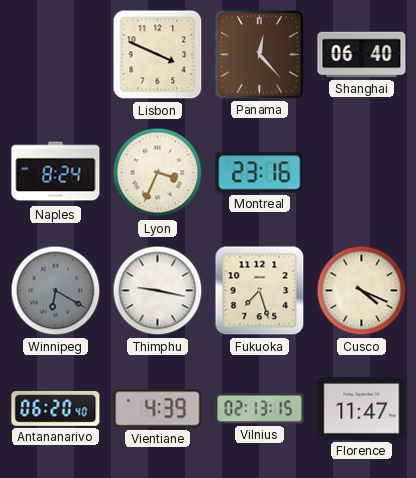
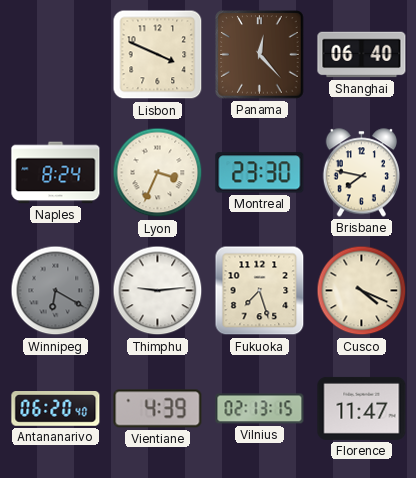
Montreal: 23:16 -> 23:30 (260, 173)
Brisbane: none -> 7:47 (361, 173)
Thimphu: 9:17 -> 9:14 (158, 291)
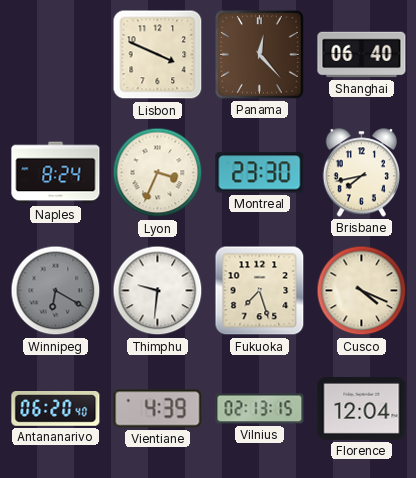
Brisbane: 7:47 -> 7:43 (361, 173)
Thimphu: 9:14 -> 9:31 (158, 291)
Florence: 11:47 -> 12:04 (362, 408)
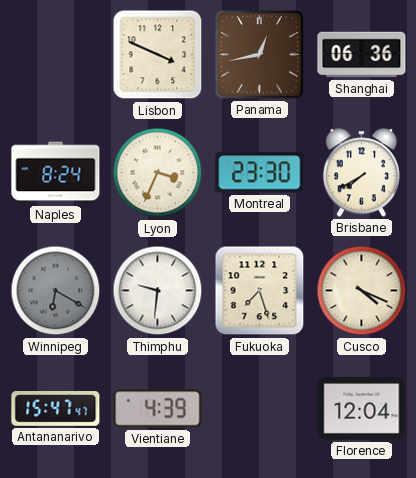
Panama: 12:23 -> 12:43 (260, 55)
Shanghai: 06:40 -> 06:36 (362, 55)
Brisbane: 7:43 -> 7:40 (361, 173)
Antananarivo: 06:20 -> 15:47 (56, 409)
Vilnius: 02:13 -> none (260, 409)
